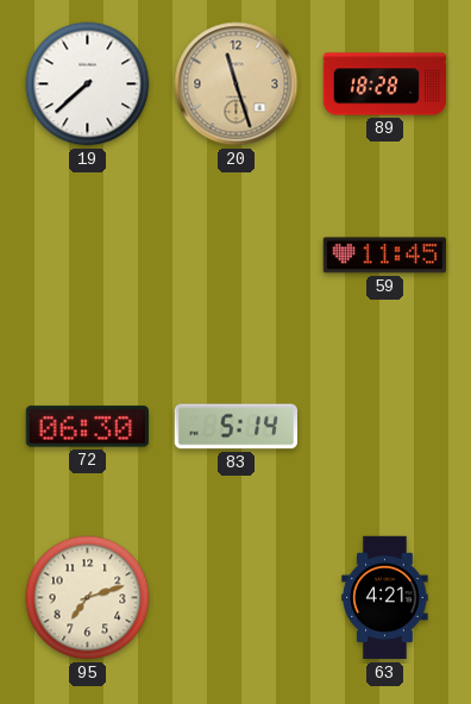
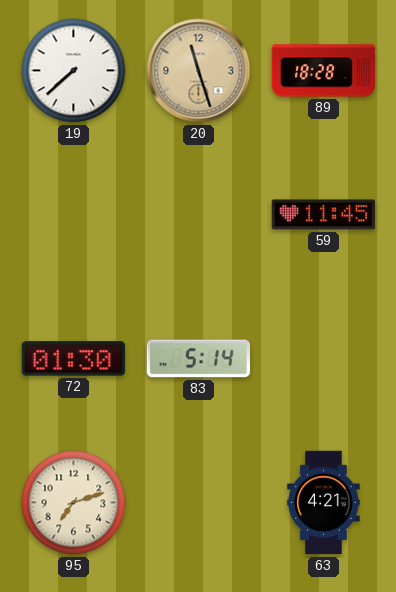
72: 06:30 -> 01:30 (73, 359)
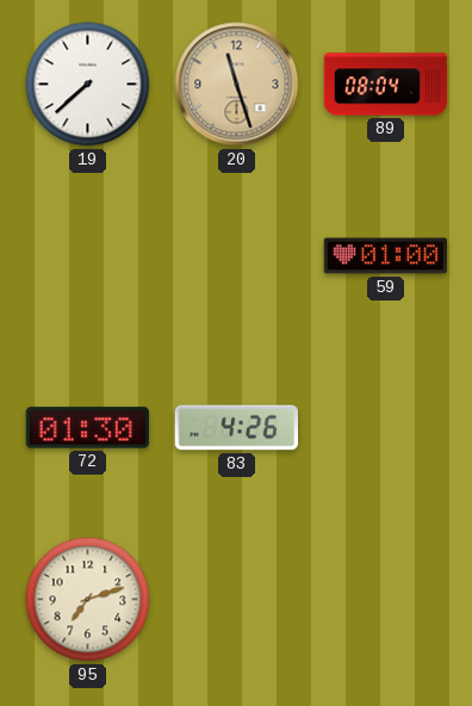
89: 18:28 -> 08:04 (386, 85)
59: 11:45 -> 01:00 (385, 256)
83: 5:14 -> 4:26 (236, 428)
63: 4:21 -> none (324, 503)
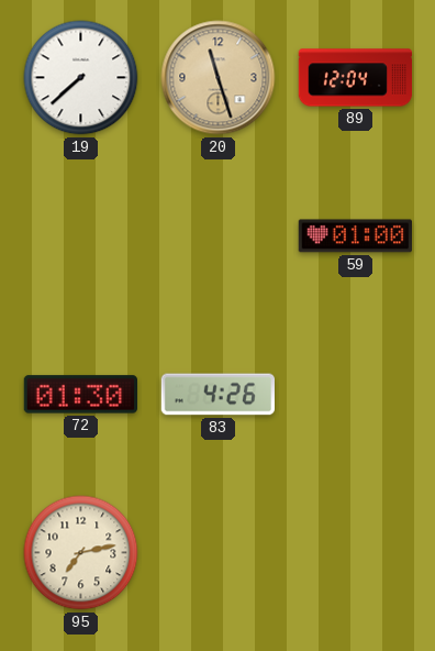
89: 08:04 -> 12:04 (356, 78)
95: 7:12 -> 7:13 (81, 553)
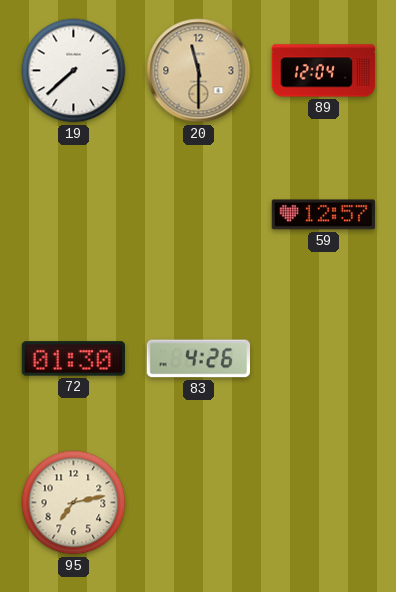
20: 11:27 -> 11:30 (199, 71)
59: 01:00 -> 12:57 (323, 215)
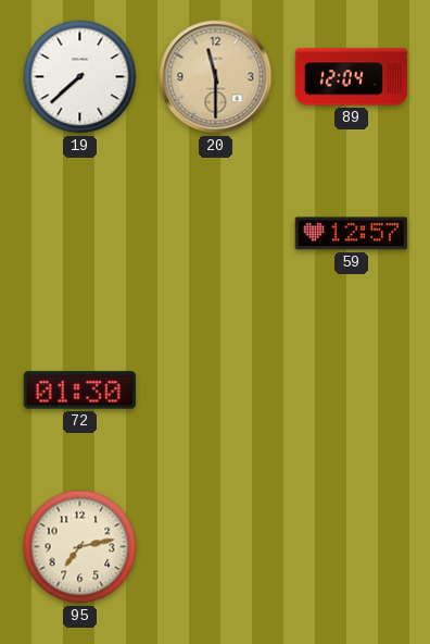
83: 4:26 -> none (198, 359)
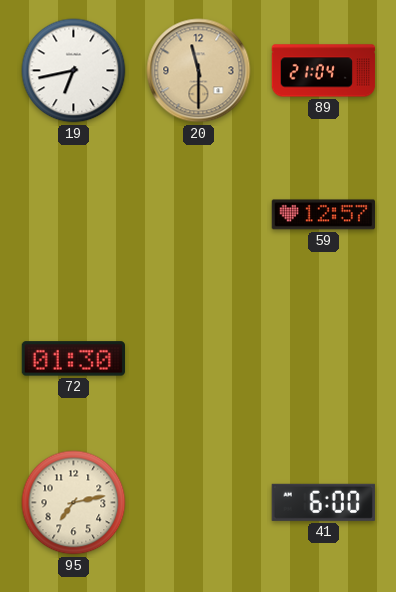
19: 7:38 -> 6:43 (74, 71)
89: 12:04 -> 21:04 (324, 71)
41: none -> 6:00 (323, 502)
